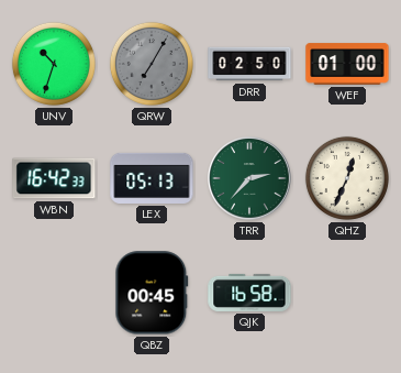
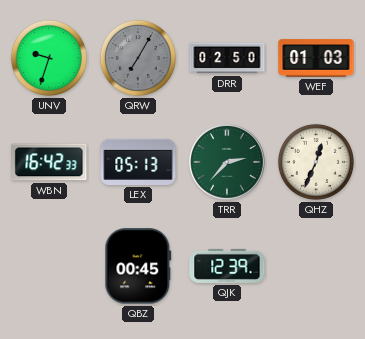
UNV: 10:33 -> 9:33 (49, 58)
WEF: 01:00 -> 01:03 (316, 58)
QJK: 16:58 -> 12:39 (227, 266)
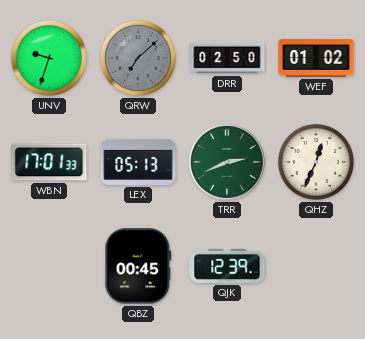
QRW: 7:05 -> 7:08 (138, 58)
WEF: 01:03 -> 01:02 (316, 58)
WBN: 16:42 -> 17:01 (49, 162)
TRR: 2:37 -> 2:41 (227, 162)
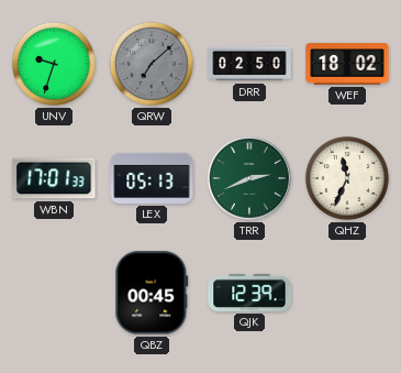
WEF: 01:02 -> 18:02 (347, 64)
QHZ: 12:34 -> 11:34 (347, 178)
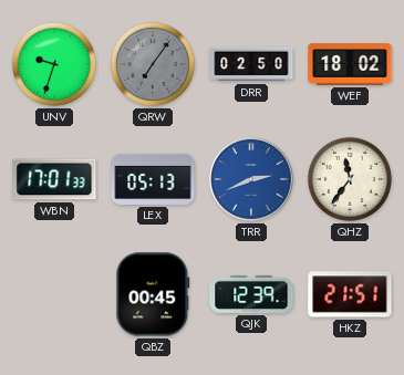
QRW: 7:08 -> 7:06 (153, 64)
TRR dial: green -> blue (251, 179)
QHZ: 11:34 -> 11:36 (350, 179)
HKZ: none -> 21:51 (350, 294)
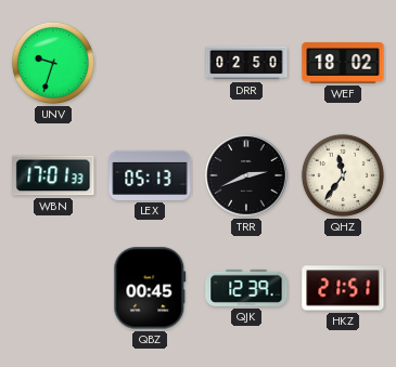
QRW: 7:06 -> none (153, 64)
TRR dial: blue -> black (246, 175)
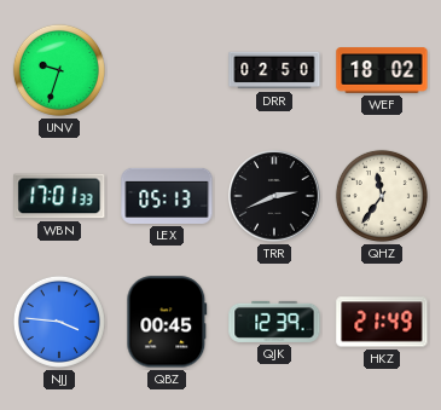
NJJ: none -> 3:46 (59, 322)
HKZ: 21:51 -> 21:49 (382, 322)
